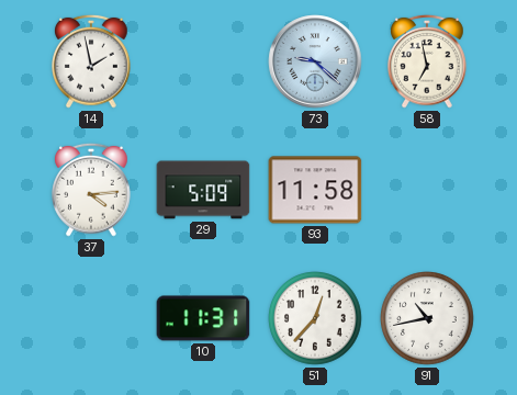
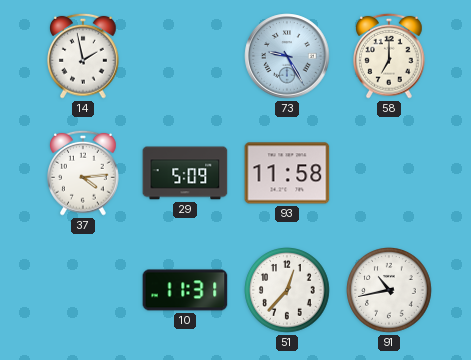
73: 9:22 -> 9:25 (287, 56)
58: 6:58 -> 7:00 (390, 56)
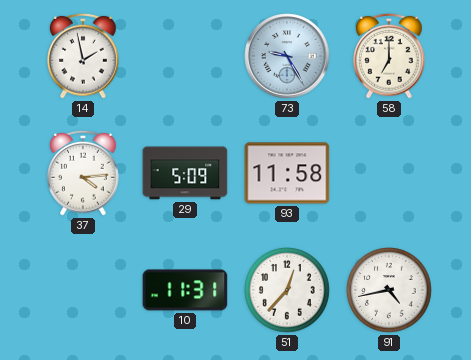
91: 10:43 -> 4:43 (390, 291)
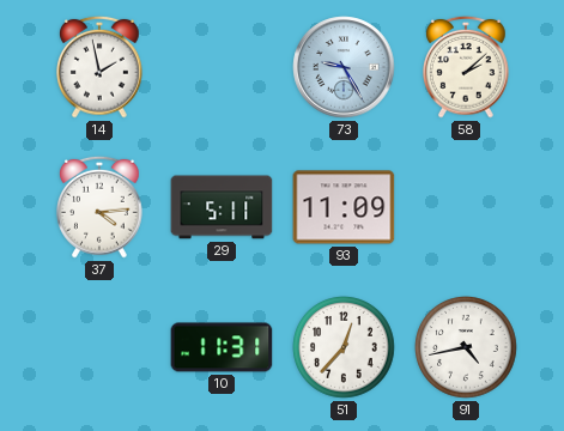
58: 7:00 -> 2:08 (467, 67)
29: 5:09 -> 5:11 (222, 207)
93: 11:58 -> 11:09 (344, 207)
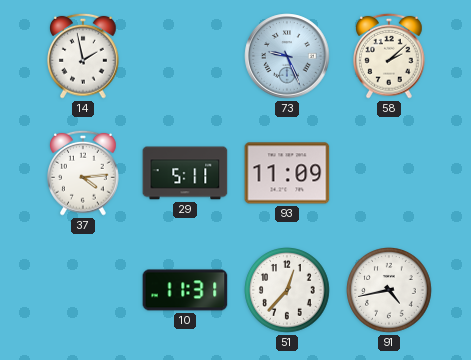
73: 9:25 -> 9:26 (287, 56)
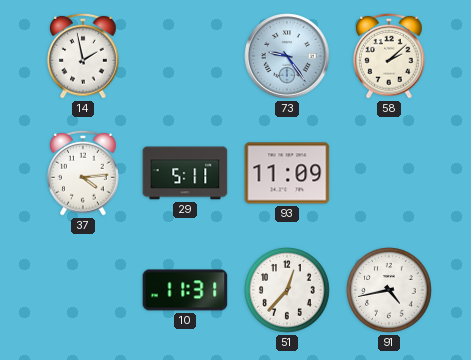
73: 9:26 -> 9:24 (287, 56)
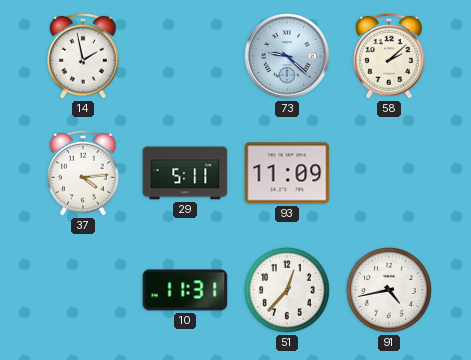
73: 9:24 -> 9:22 (287, 56)
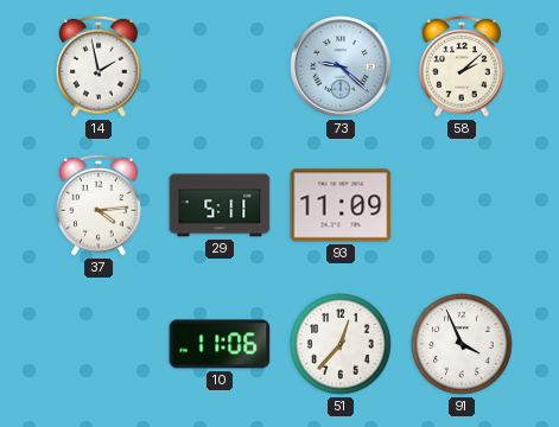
10: 11:31 -> 11:06 (220, 344)
91: 4:43 -> 3:56 (463, 345)
